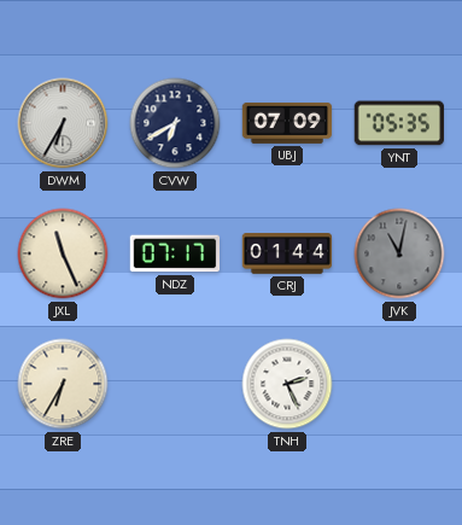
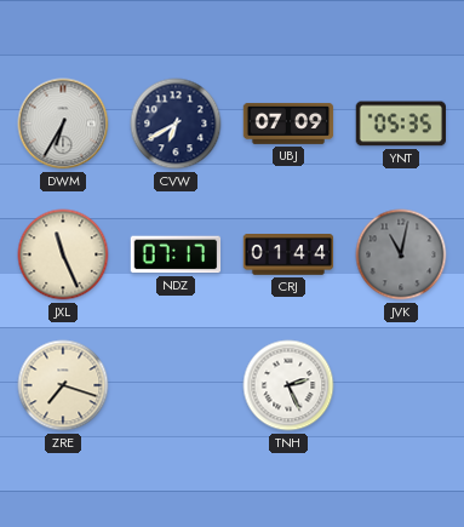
ZRE: 6:35 -> 7:18 (63, 385)
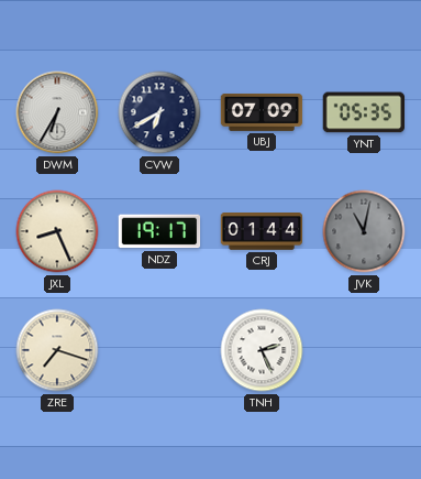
JXL: 11:26 -> 8:26 (57, 231)
NDZ: 07:17 -> 19:17 (159, 231)
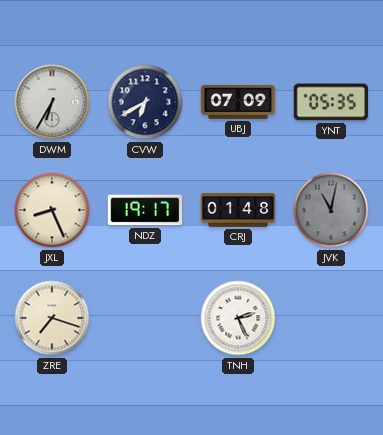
CRJ: 01:44 -> 01:48 (238, 210)
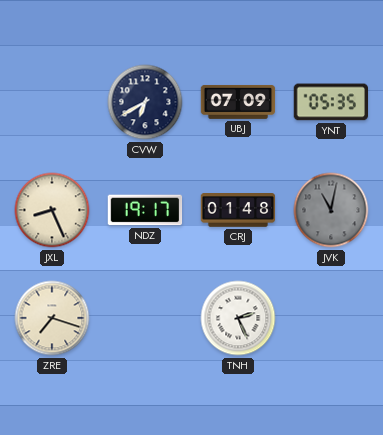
DWM: 6:35 -> none (52, 102)
